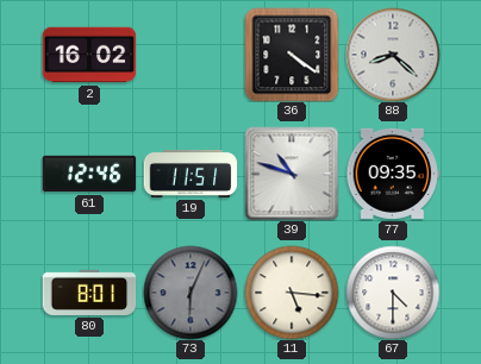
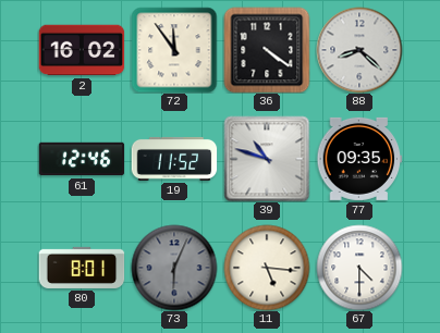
72: none -> 11:54 (174, 50)
19: 11:51 -> 11:52 (174, 159)
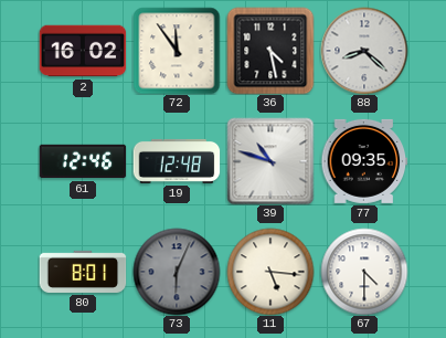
36: 4:21 -> 4:28 (270, 51)
19: 11:52 -> 12:48 (177, 161)
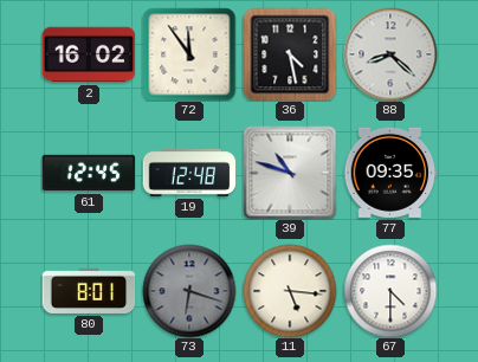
61: 12:46 -> 12:45 (89, 173)
73: 6:04 -> 6:18 (189, 291)
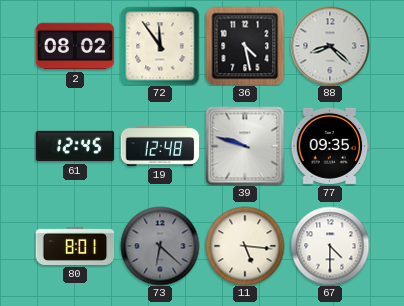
2: 16:02 -> 08:02 (75, 46)
39: 10:48 -> 9:48 (245, 146)
73: 6:18 -> 6:22 (160, 246)
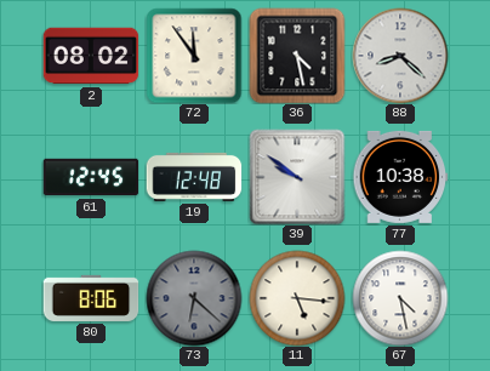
39: 9:48 -> 9:51 (297, 177)
77: 09:35 -> 10:38 (400, 177)
80: 8:01 -> 8:06 (91, 298)
67: 4:30 -> 4:28 (400, 298)
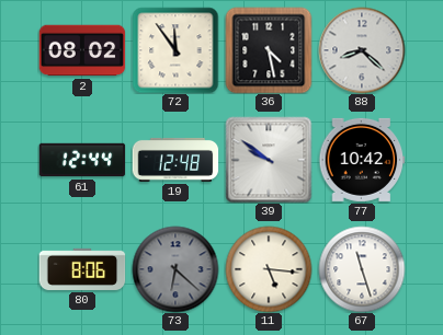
61: 12:45 -> 12:44 (82, 160)
77: 10:38 -> 10:42 (362, 160)
67: 4:28 -> 11:27 (362, 269)
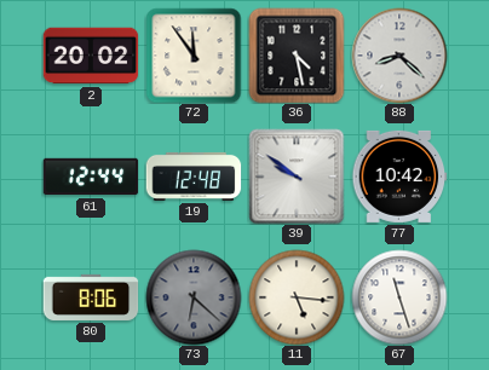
2: 08:02 -> 20:02 (91, 56)
